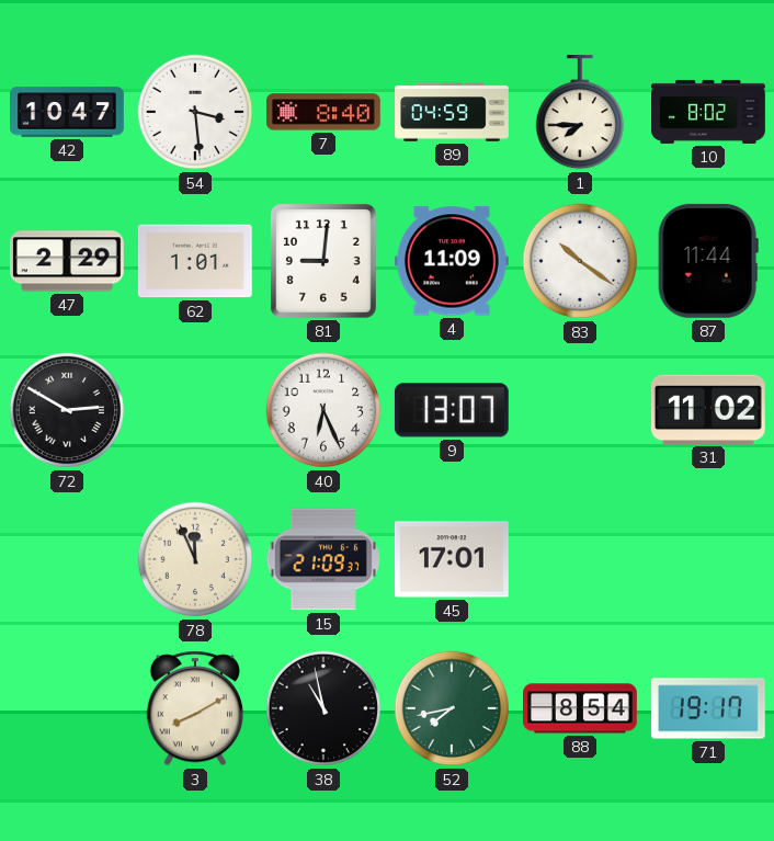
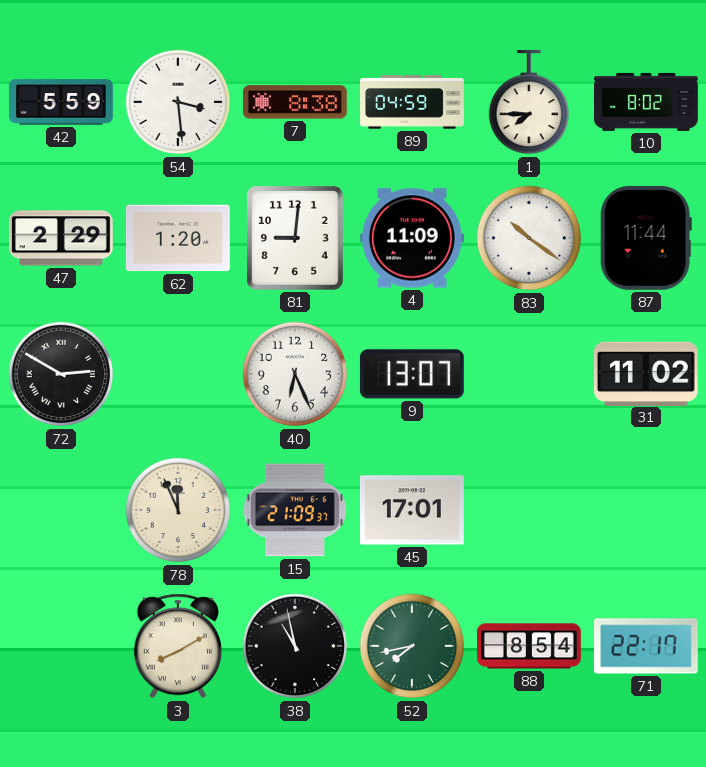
42: 10:47 -> 5:59 (62, 102)
7: 8:40 -> 8:38 (295, 102)
62: 1:01 -> 1:20 (178, 238)
71: 19:17 -> 22:17 (646, 646)
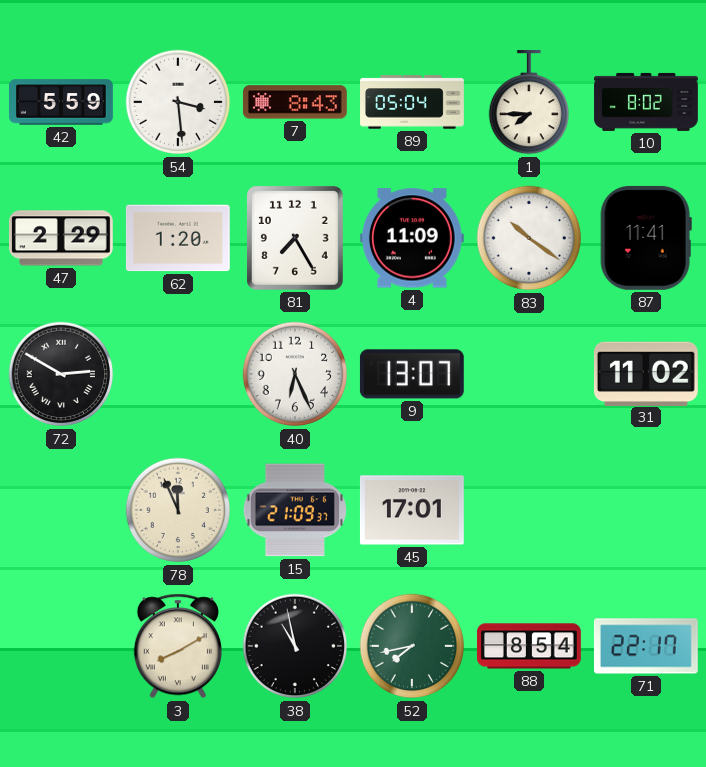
7: 8:38 -> 8:43 (295, 102)
89: 04:59 -> 05:04 (412, 102)
81: 9:01 -> 7:25 (295, 238)
87: 11:44 -> 11:41 (646, 238)
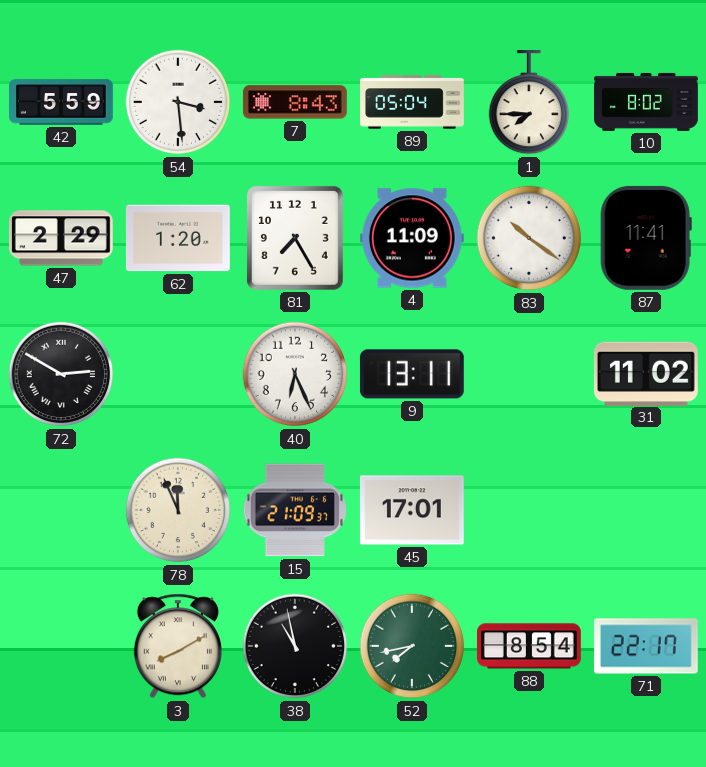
9: 13:07 -> 13:11 (412, 374)
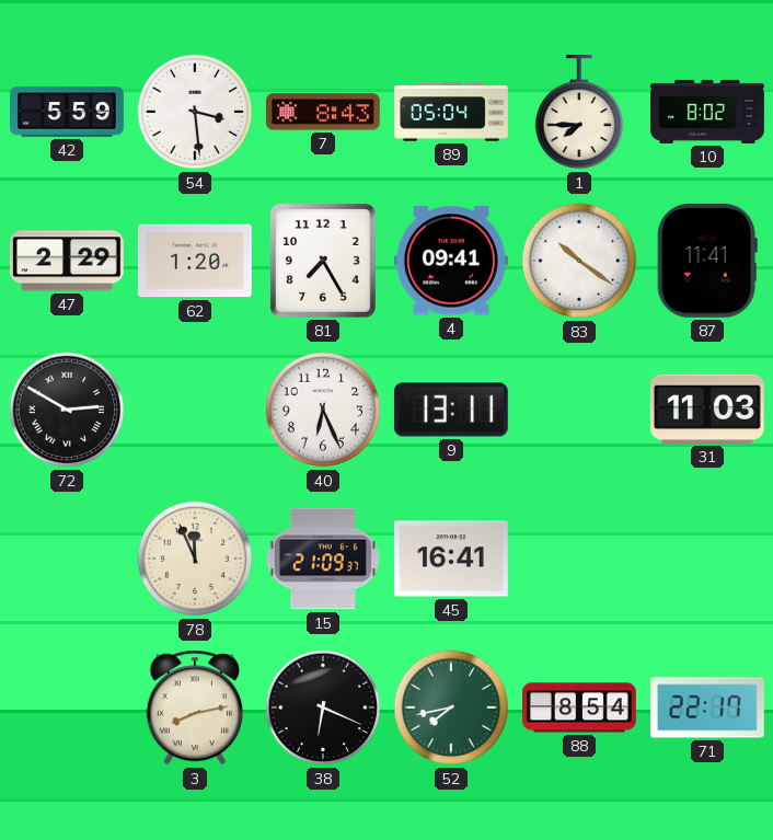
4: 11:09 -> 09:41 (451, 261)
31: 11:02 -> 11:03 (707, 409)
45: 17:01 -> 16:41 (451, 559)
3: 8:10 -> 8:13 (195, 707)
38: 10:58 -> 6:19 (323, 707)
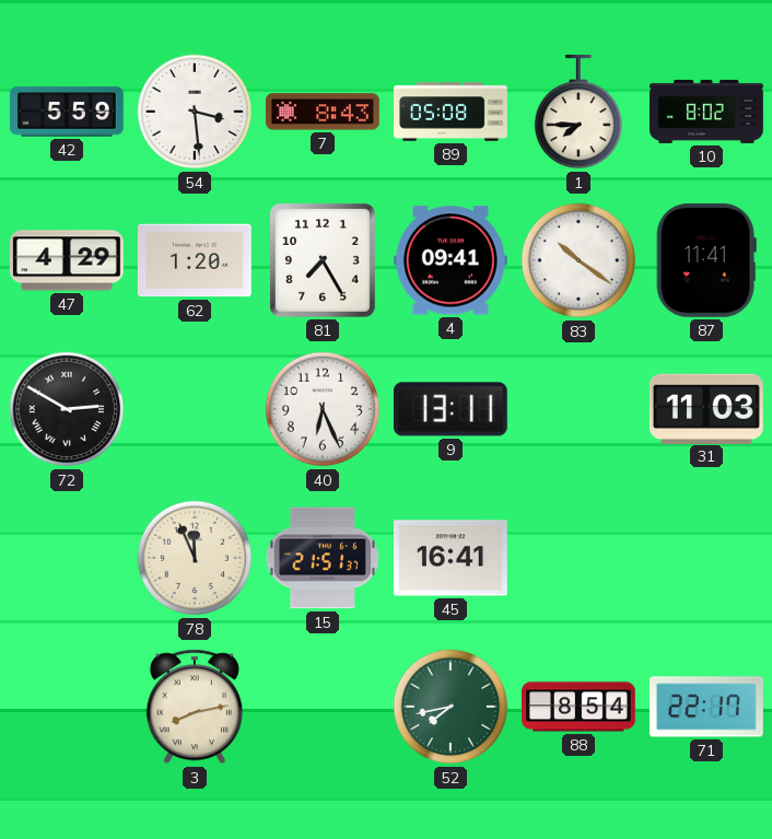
89: 05:04 -> 05:08 (451, 112)
47: 2:29 -> 4:29 (68, 260)
15: 21:09 -> 21:51 (321, 558)
38: 6:19 -> none (323, 707)
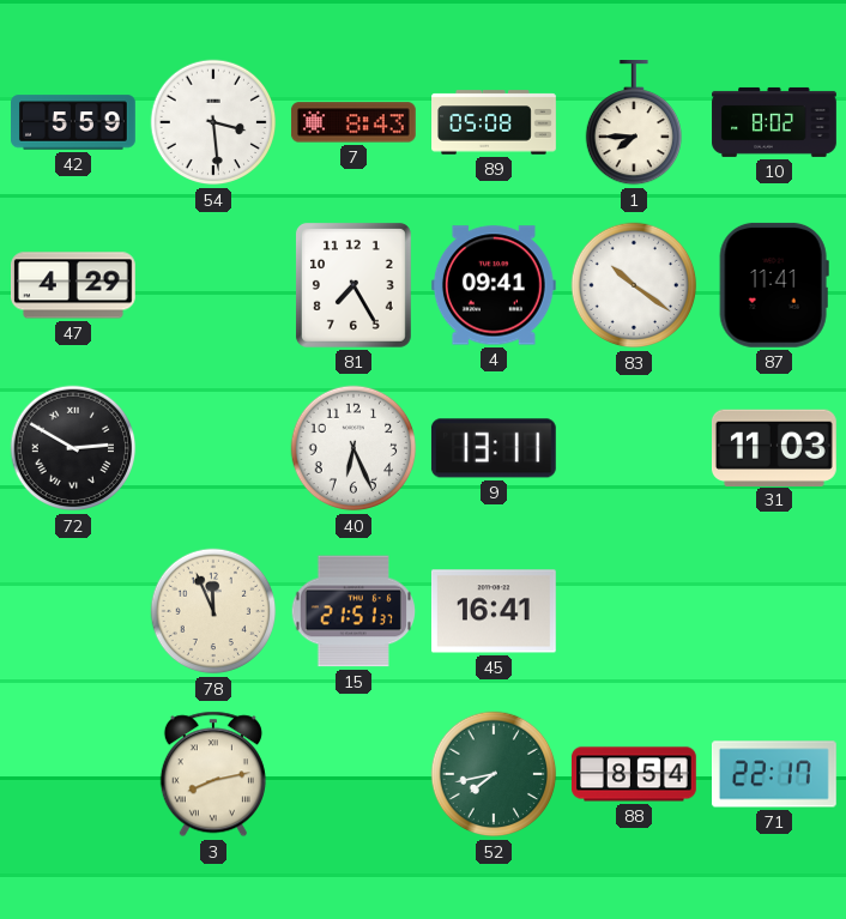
62: 1:20 -> none (195, 260)
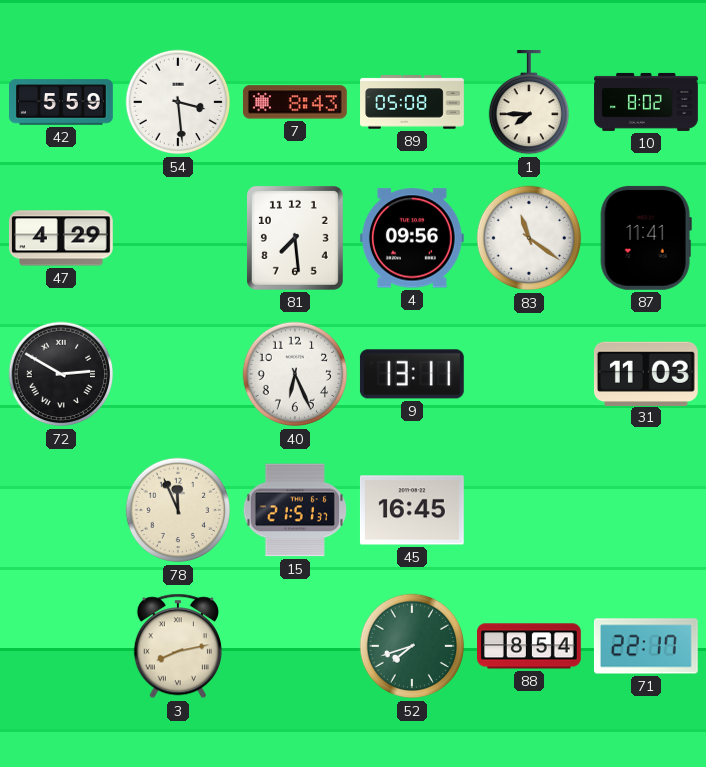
81: 7:25 -> 7:29 (295, 238)
4: 09:41 -> 09:56 (412, 238)
83: 10:21 -> 11:21 (529, 238)
45: 16:41 -> 16:45 (412, 510)
52: 7:43 -> 7:42 (412, 646)
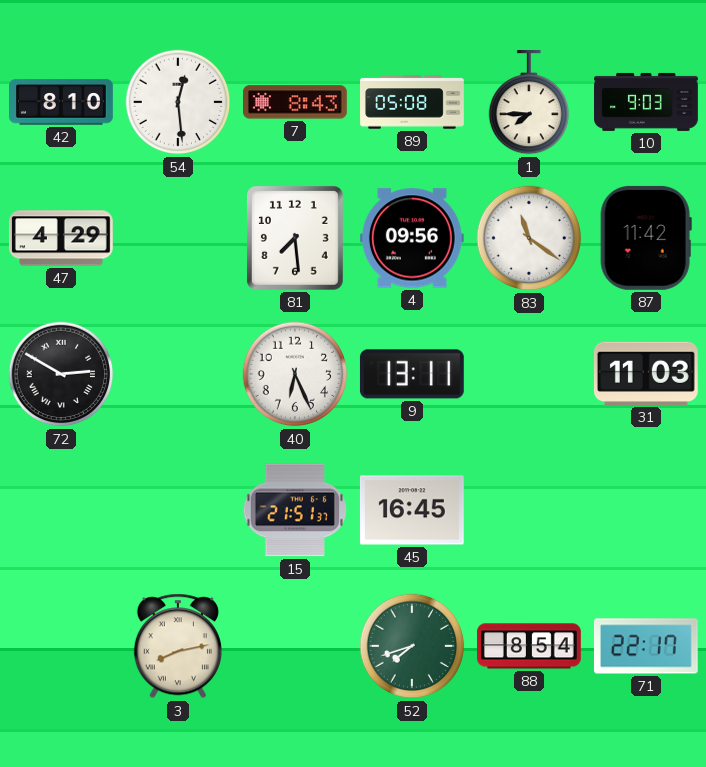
42: 5:59 -> 8:10 (62, 102)
54: 3:29 -> 12:29 (178, 102)
10: 8:02 -> 9:03 (646, 102)
87: 11:41 -> 11:42 (646, 238)
78: 11:56 -> none (178, 510)
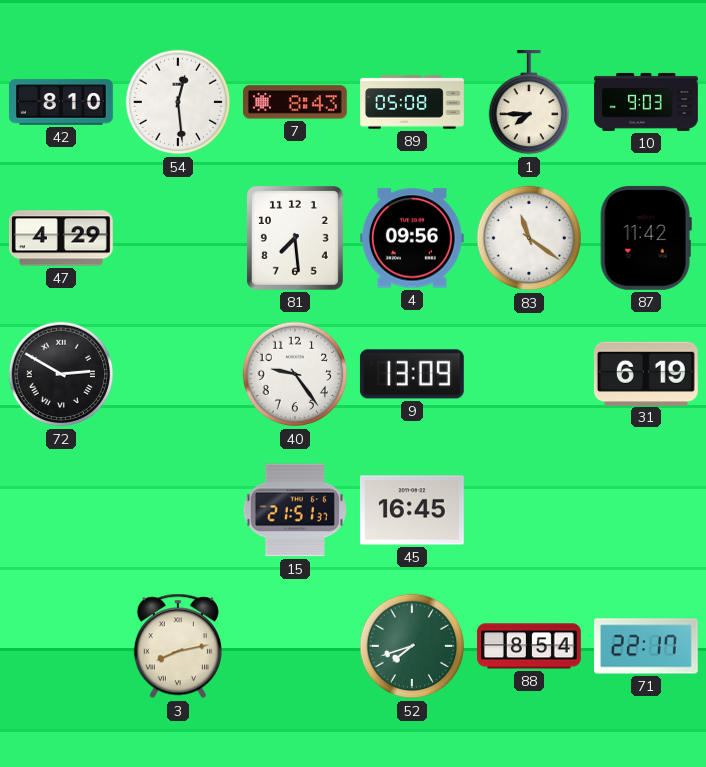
40: 6:26 -> 9:24 (295, 374)
9: 13:11 -> 13:09 (412, 374)
31: 11:03 -> 6:19 (646, 373)
